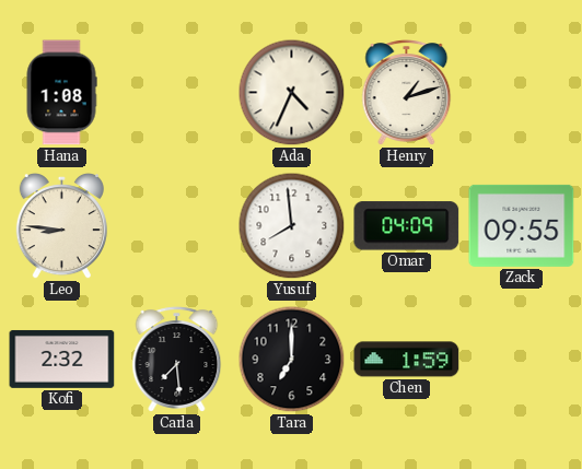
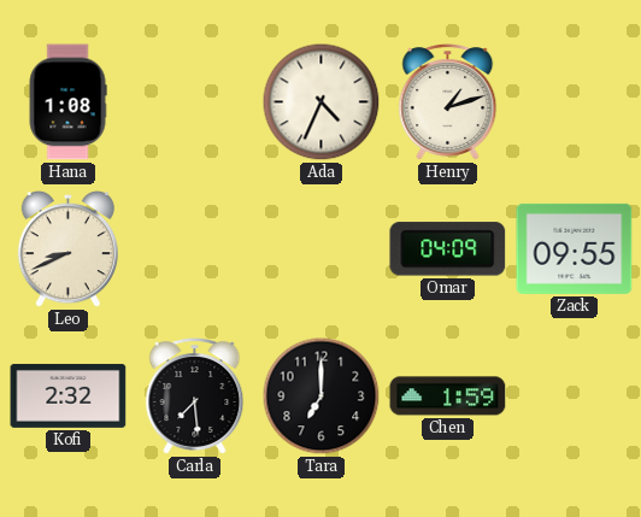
Leo: 8:46 -> 8:41 (67, 251)
Yusuf: 7:59 -> none (292, 226)
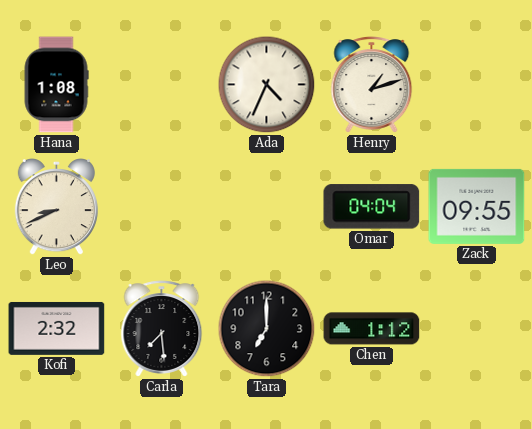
Omar: 04:09 -> 04:04 (372, 207)
Chen: 1:59 -> 1:12 (372, 329)
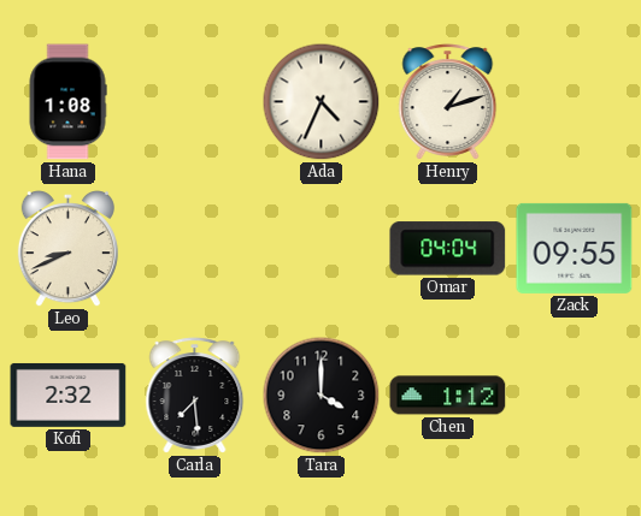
Tara: 7:00 -> 4:00 (322, 396)
